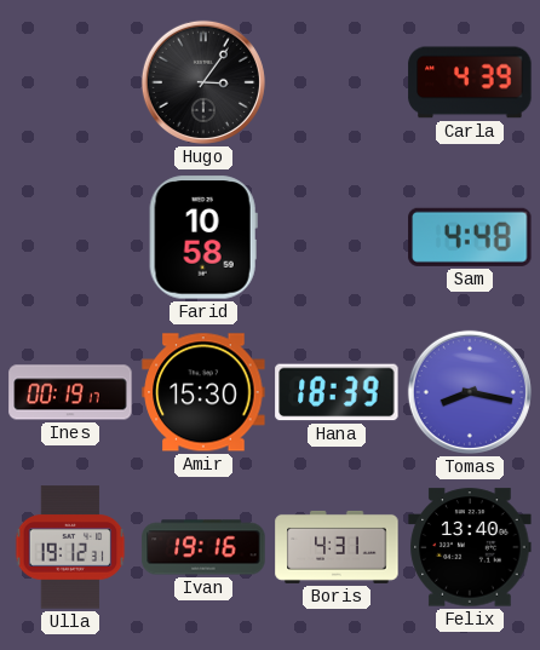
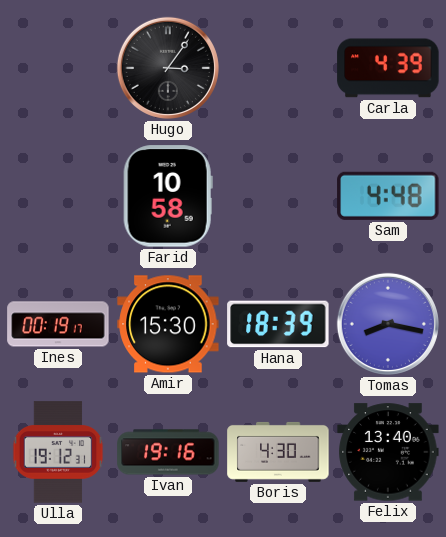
Boris: 4:31 -> 4:30 (278, 452)
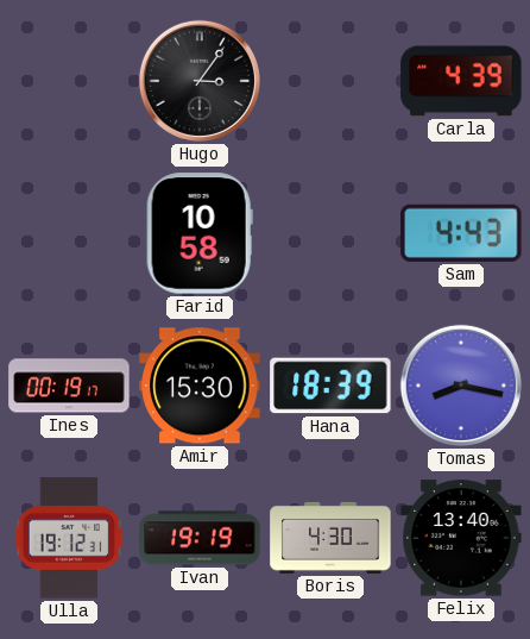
Sam: 4:48 -> 4:43 (461, 233)
Ivan: 19:16 -> 19:19 (200, 538)
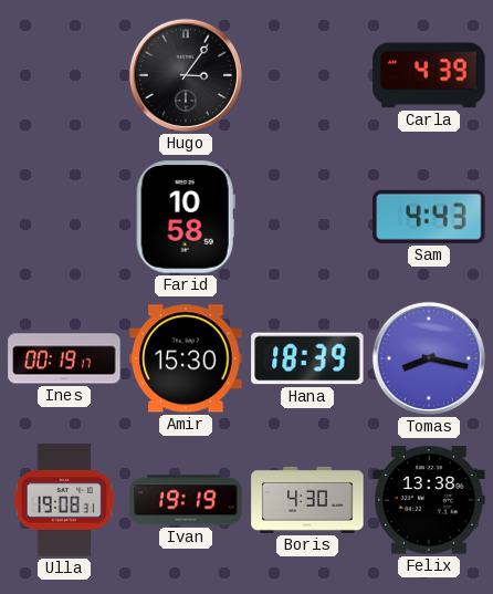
Ulla: 19:12 -> 19:08 (64, 500)
Felix: 13:40 -> 13:38 (429, 500)
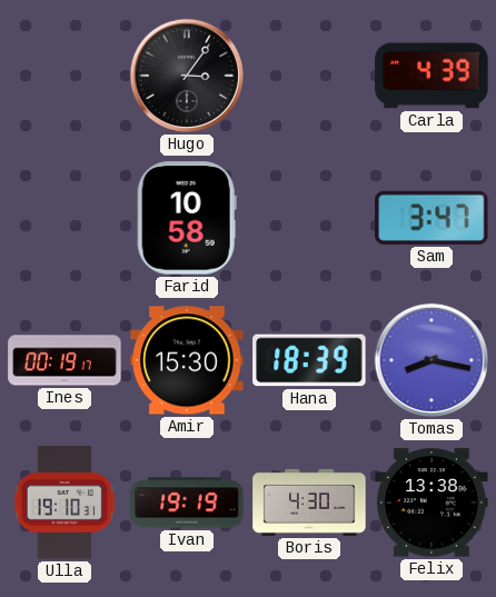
Sam: 4:43 -> 3:47 (431, 218)
Ulla: 19:08 -> 19:10 (65, 503)
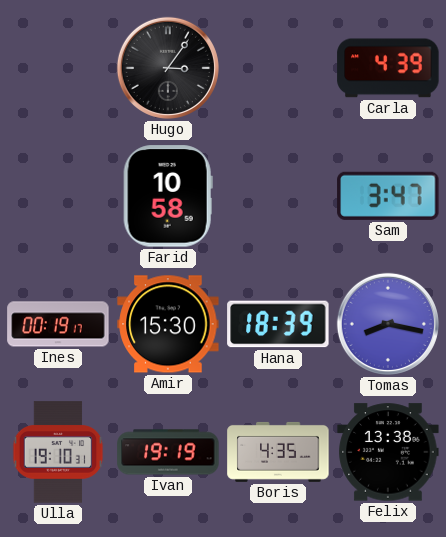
Boris: 4:30 -> 4:35 (278, 452)
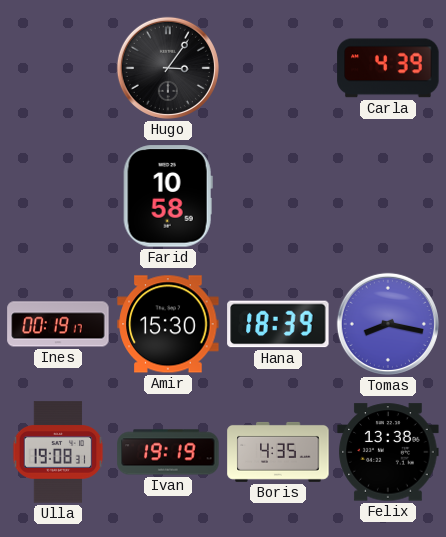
Sam: 3:47 -> none (388, 196)
Ulla: 19:10 -> 19:08 (58, 452)
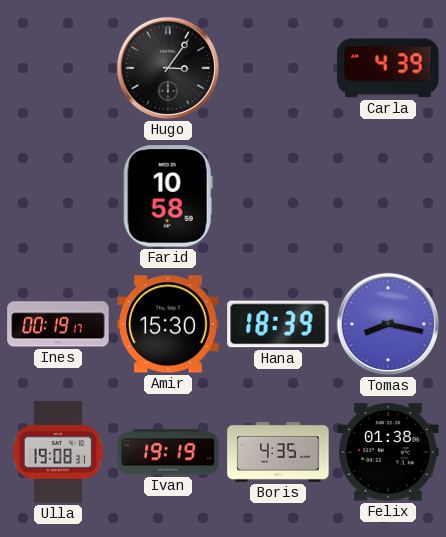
Felix: 13:38 -> 01:38 (388, 452)
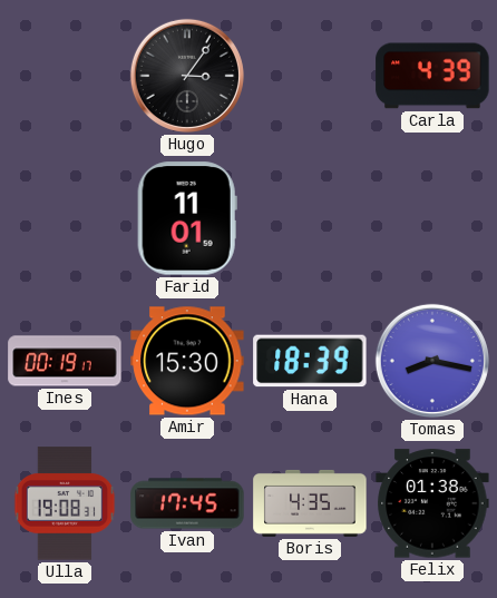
Farid: 10:58 -> 11:01 (187, 218)
Ivan: 19:19 -> 17:45 (187, 503)
